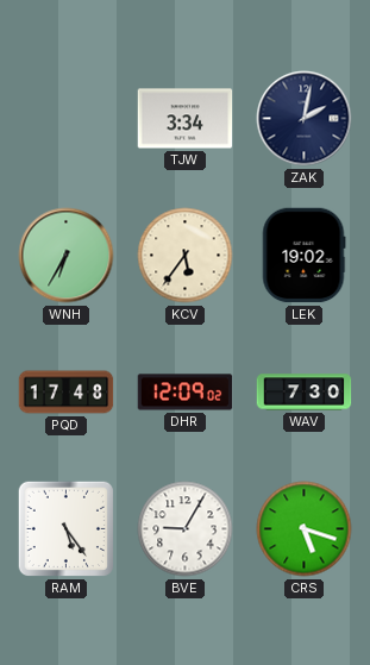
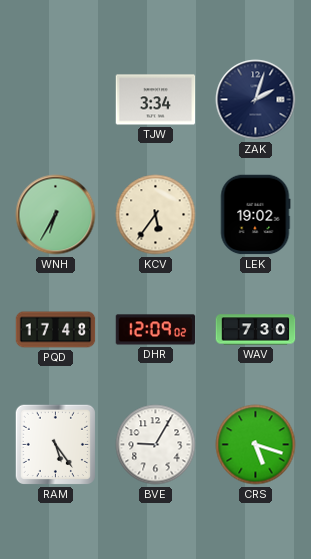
ZAK: 2:02 -> 2:03 (256, 100)
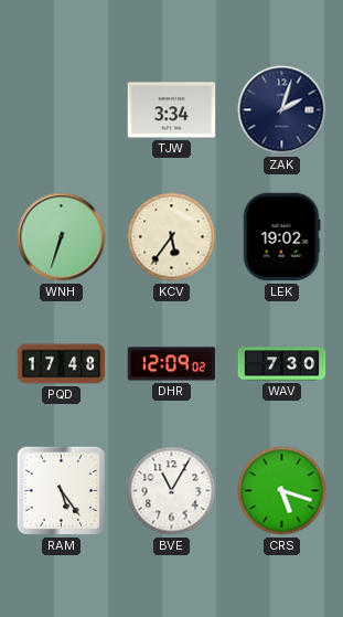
WNH: 6:35 -> 6:33 (62, 237)
BVE: 9:05 -> 11:05 (172, 491)
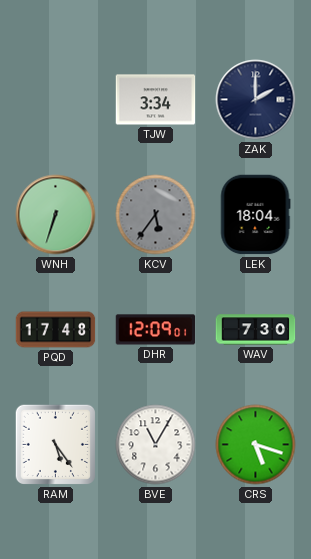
ZAK: 2:03 -> 2:00 (256, 100)
KCV dial: cream -> grey (156, 215)
LEK: 19:02 -> 18:04 (255, 215)
DHR: 12:09:02 -> 12:09:01 (156, 330)
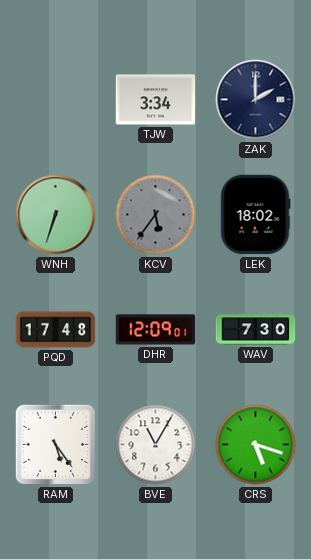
LEK: 18:04 -> 18:02 (255, 215)
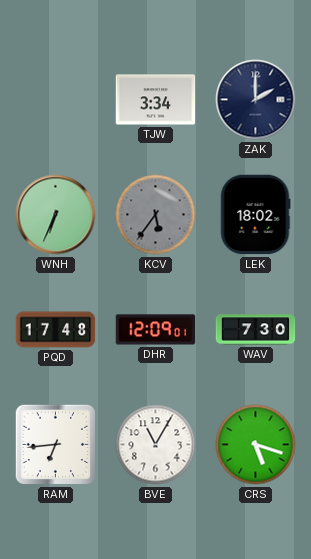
WNH: 6:33 -> 6:34 (56, 215)
RAM: 5:24 -> 6:44 (55, 444)
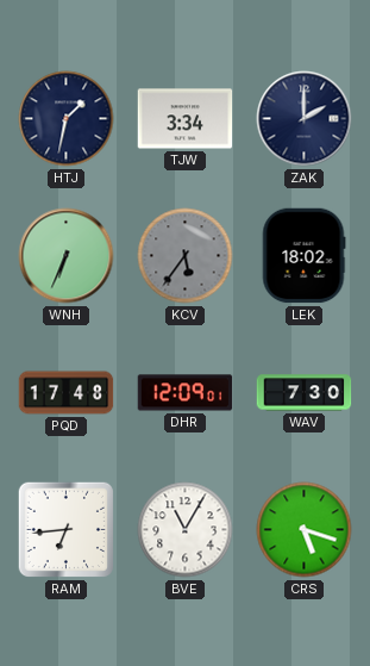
HTJ: none -> 1:32 (67, 119)
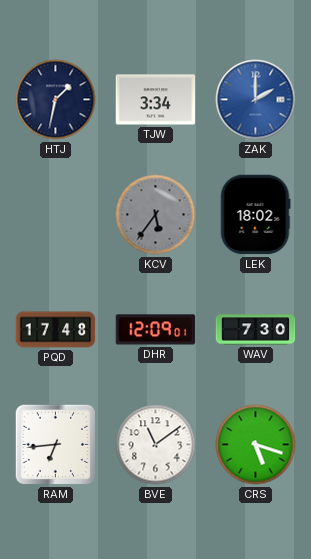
ZAK dial: navy -> blue (256, 100)
WNH: 6:34 -> none (67, 256)
BVE: 11:05 -> 11:09 (156, 445)
